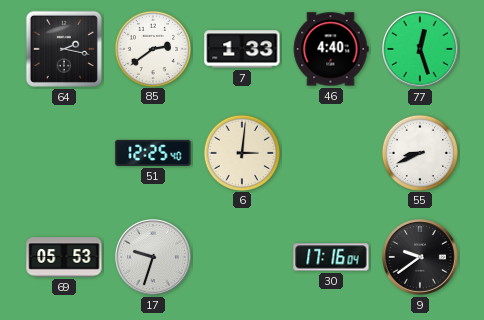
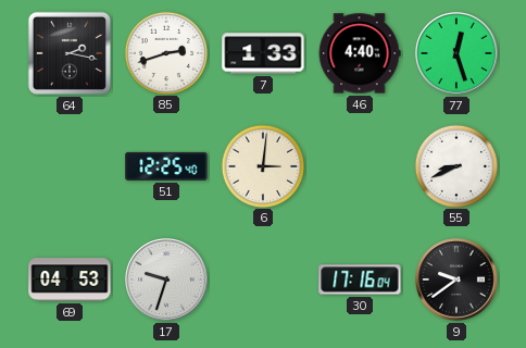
85: 2:39 -> 2:42 (165, 52)
69: 05:53 -> 04:53 (70, 279)
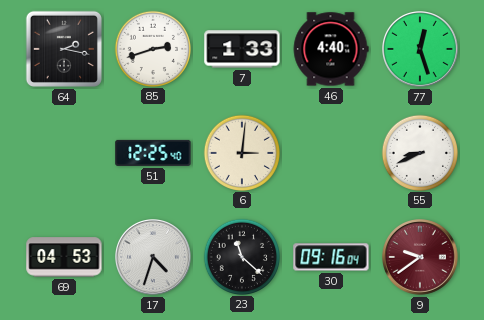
17: 9:33 -> 4:33 (154, 258)
23: none -> 11:22 (241, 256)
30: 17:16 -> 09:16 (331, 257)
9 dial: black -> burgundy (421, 258)
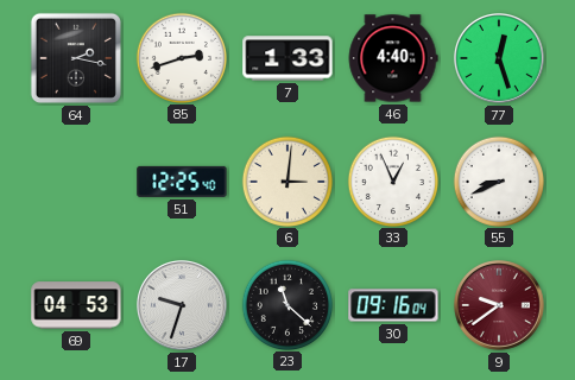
33: none -> 12:56 (392, 180)
17: 4:33 -> 9:33 (183, 306)
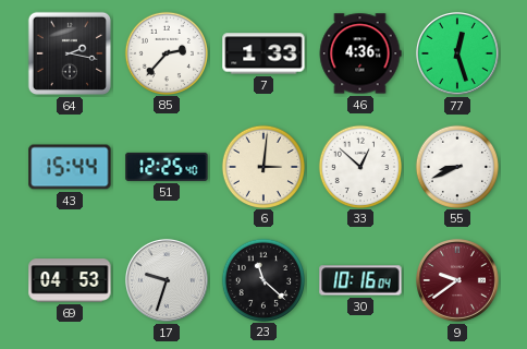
85: 2:42 -> 2:37 (166, 52)
46: 4:40 -> 4:36 (360, 53)
43: none -> 15:44 (70, 167)
33: 12:56 -> 12:52 (359, 166)
30: 09:16 -> 10:16 (360, 280)
